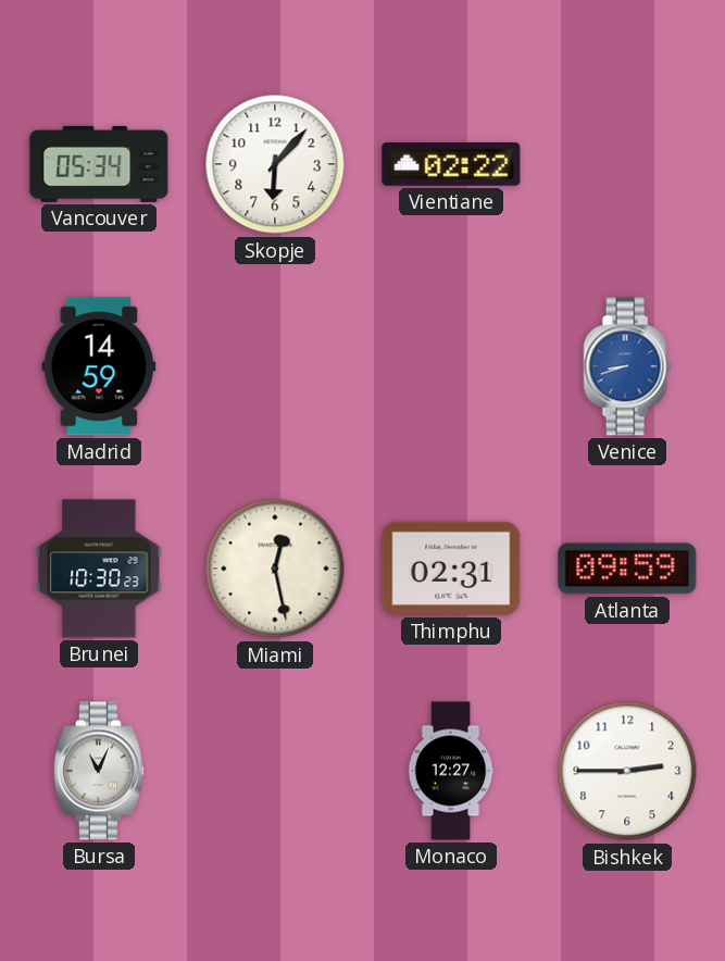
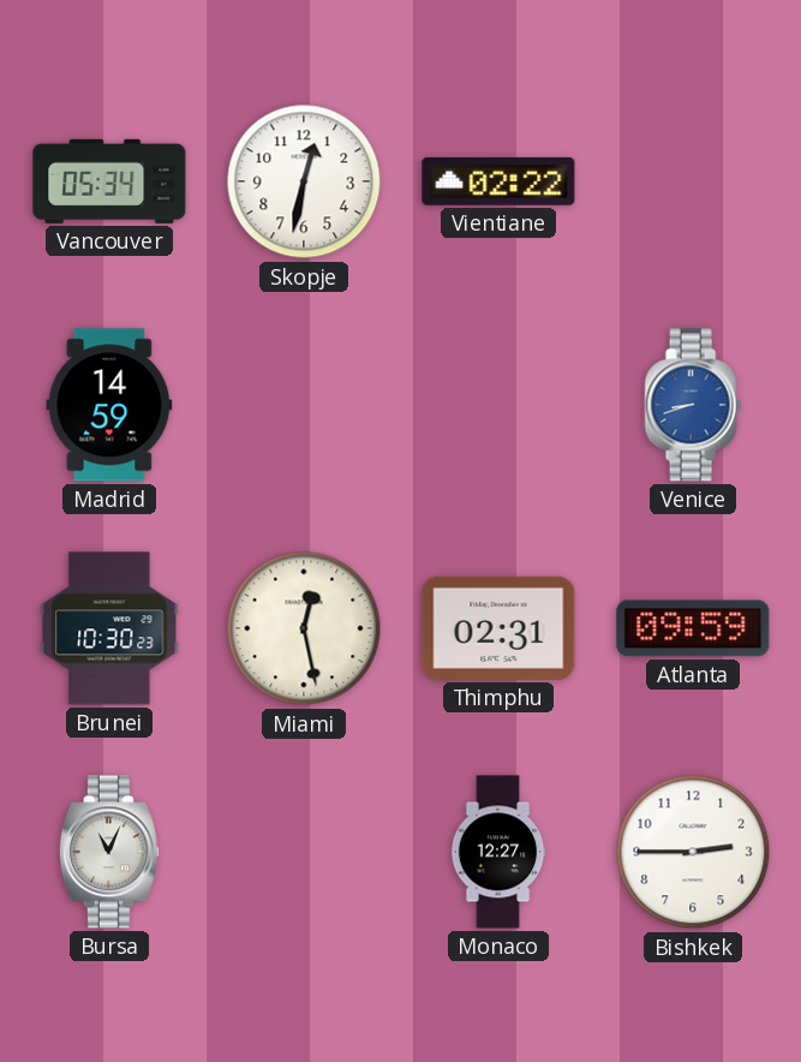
Skopje: 6:07 -> 12:32 (304, 181)
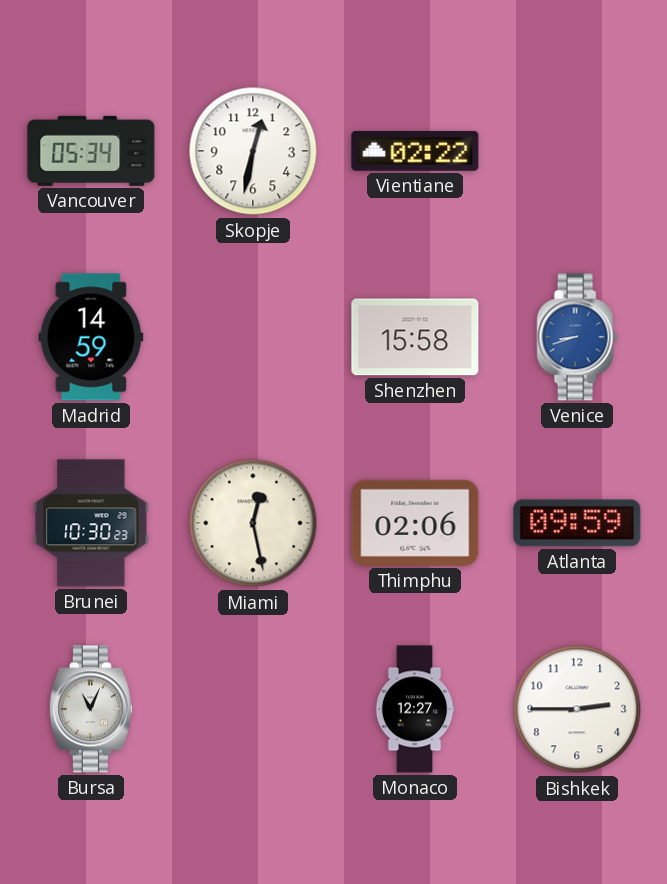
Shenzhen: none -> 15:58 (415, 337)
Thimphu: 02:31 -> 02:06 (415, 523)
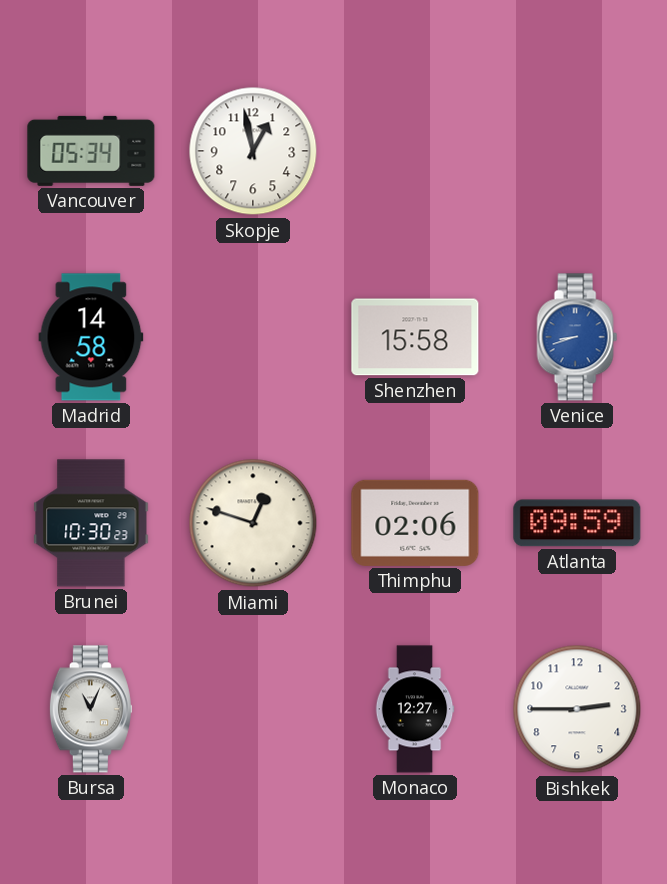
Skopje: 12:32 -> 12:58 (253, 151)
Vientiane: 02:22 -> none (415, 151)
Madrid: 14:59 -> 14:58 (91, 337)
Miami: 12:28 -> 12:48 (253, 523)
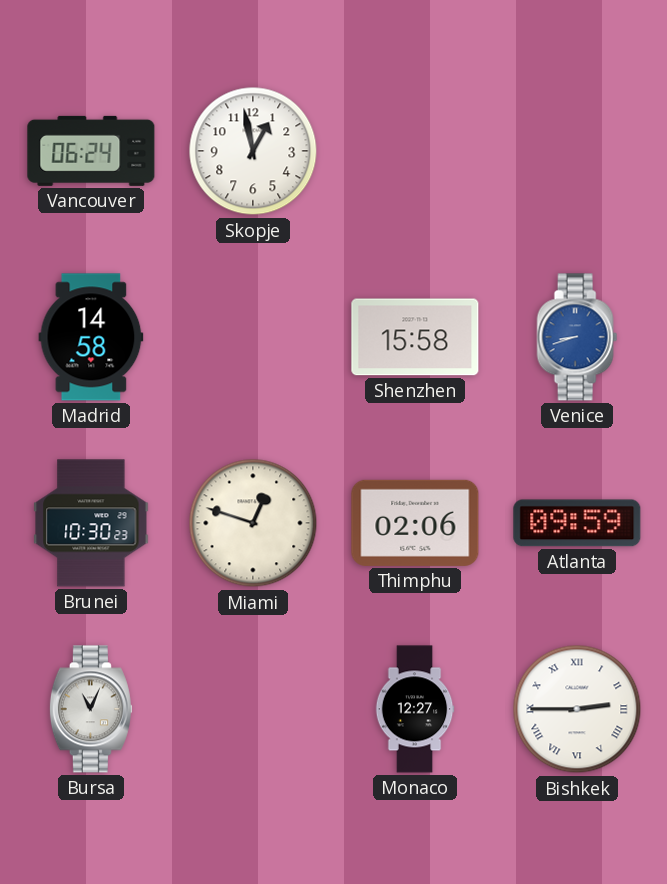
Vancouver: 05:34 -> 06:24 (91, 151)
Bishkek numerals: Arabic -> Roman (577, 709)
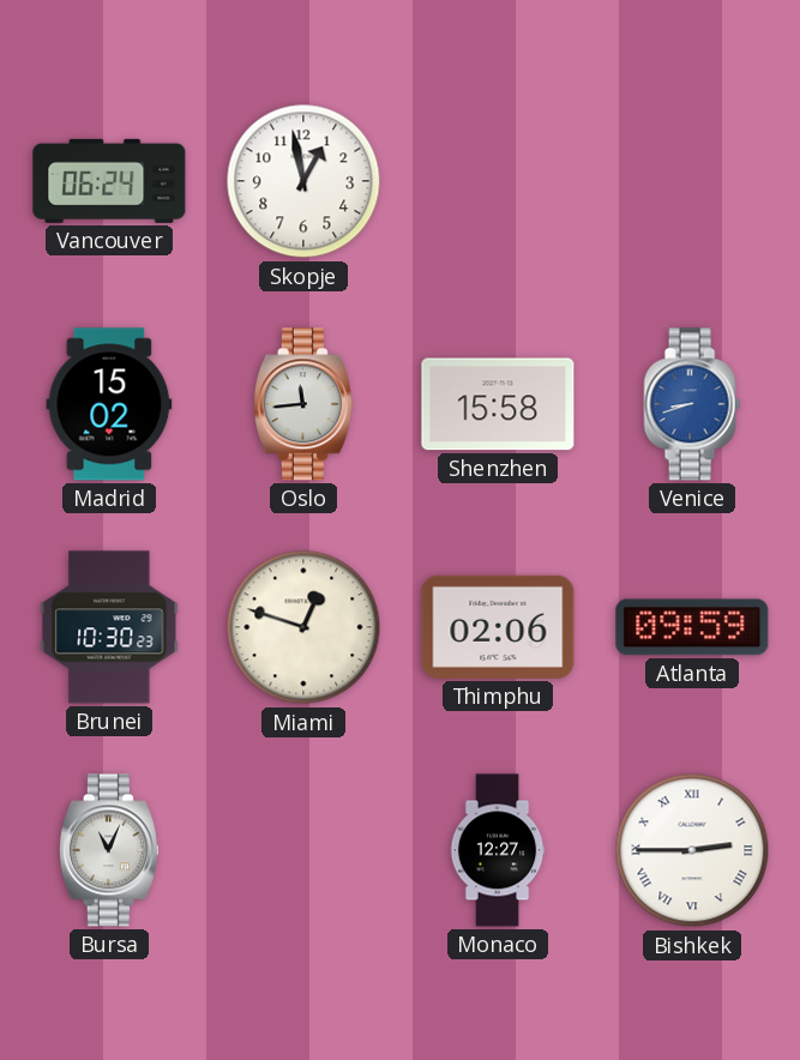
Madrid: 14:58 -> 15:02 (109, 404)
Oslo: none -> 11:44 (303, 404)
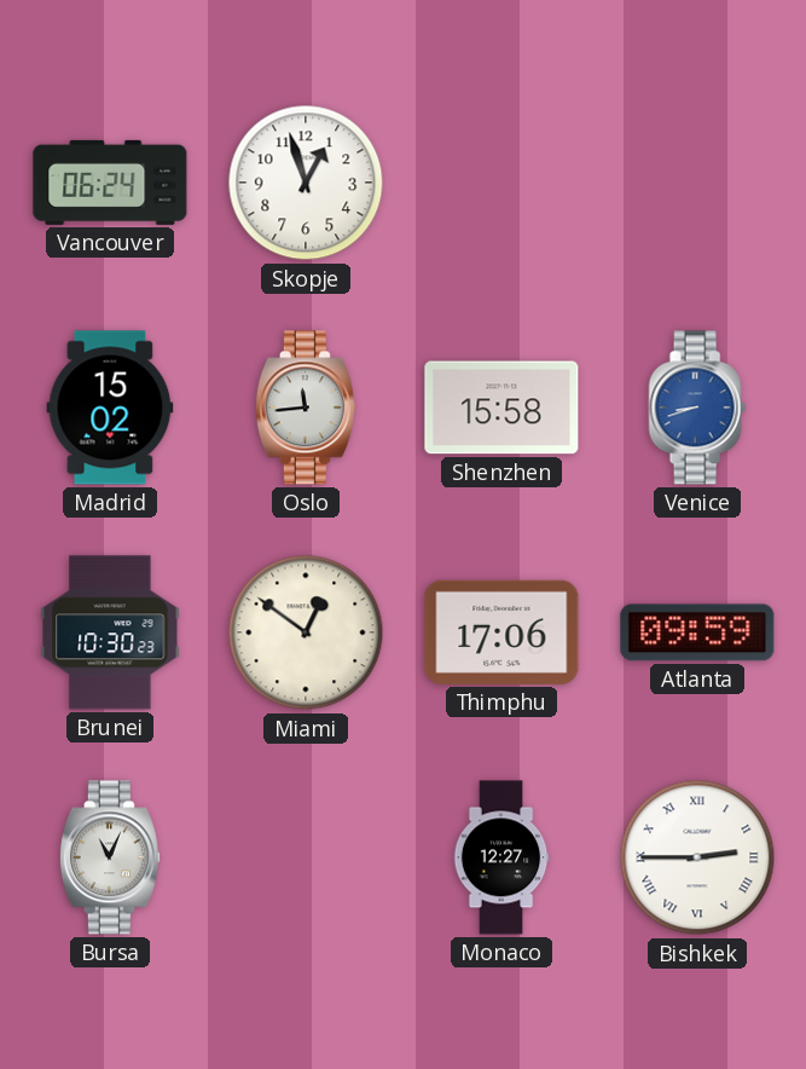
Skopje: 12:58 -> 12:57 (306, 183)
Miami: 12:48 -> 12:51 (306, 632)
Thimphu: 02:06 -> 17:06 (501, 632)
